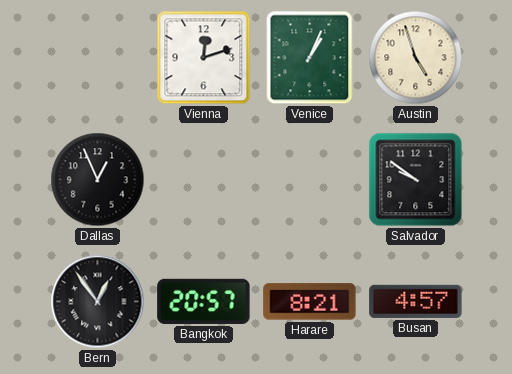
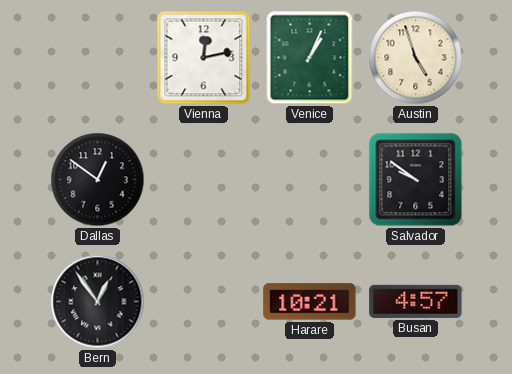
Vienna: 12:12 -> 12:13 (204, 58)
Dallas: 12:56 -> 12:51 (98, 180)
Bangkok: 20:57 -> none (204, 301)
Harare: 8:21 -> 10:21 (310, 302)
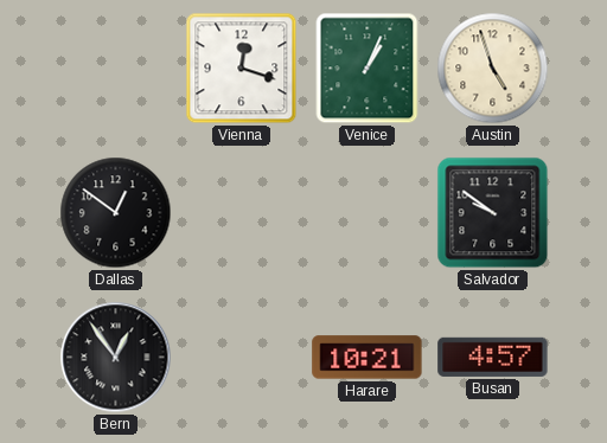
Vienna: 12:13 -> 12:18 (242, 69)
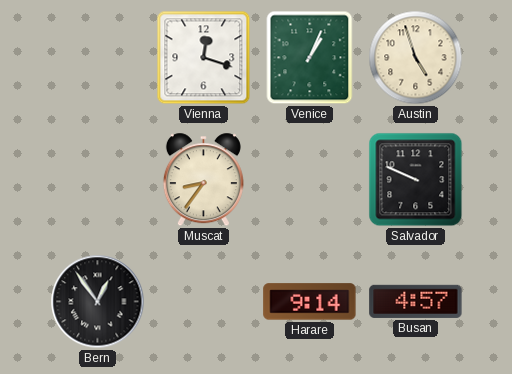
Dallas: 12:51 -> none (116, 213)
Muscat: none -> 8:36 (203, 180)
Salvador: 9:51 -> 9:49 (416, 180)
Harare: 10:21 -> 9:14 (310, 302)
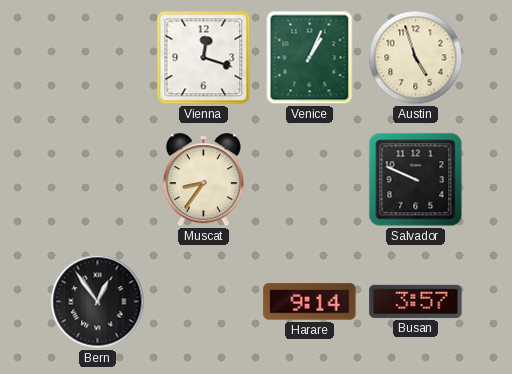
Busan: 4:57 -> 3:57 (416, 301)
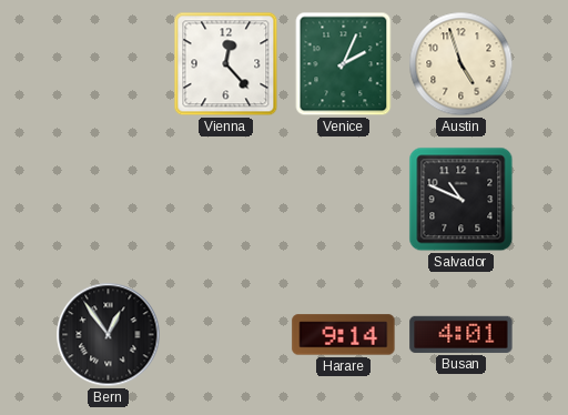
Vienna: 12:18 -> 12:23 (226, 64)
Venice: 1:04 -> 2:04 (344, 64)
Muscat: 8:36 -> none (203, 180)
Salvador: 9:49 -> 10:49 (461, 200)
Busan: 3:57 -> 4:01 (461, 334)
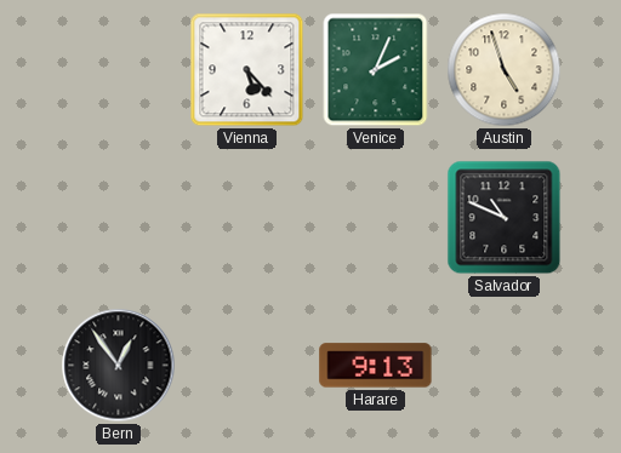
Vienna: 12:23 -> 5:23 (247, 70)
Harare: 9:14 -> 9:13 (376, 366)
Busan: 4:01 -> none (461, 334)
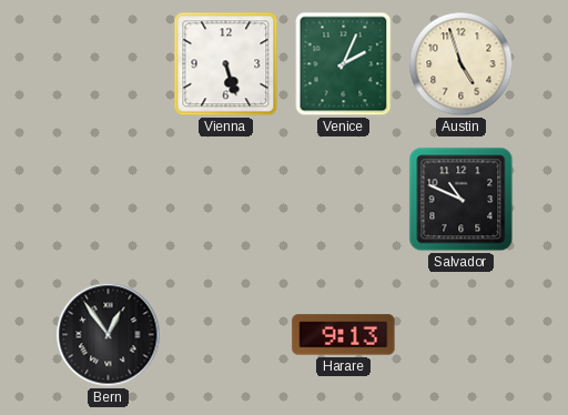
Vienna: 5:23 -> 5:27 (226, 64)
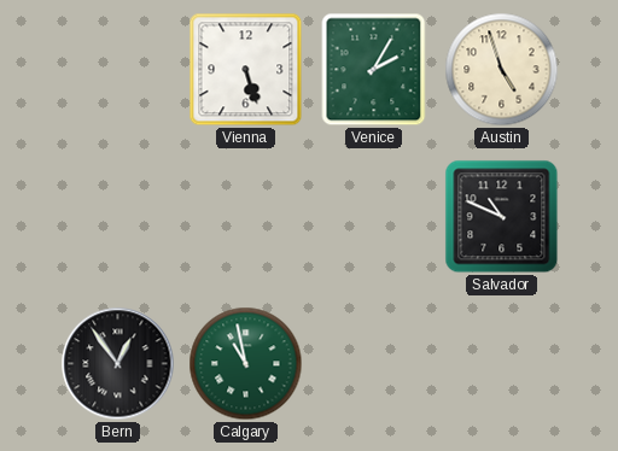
Venice: 2:04 -> 2:05 (374, 70)
Calgary: none -> 10:58 (246, 364)
Harare: 9:13 -> none (344, 335)
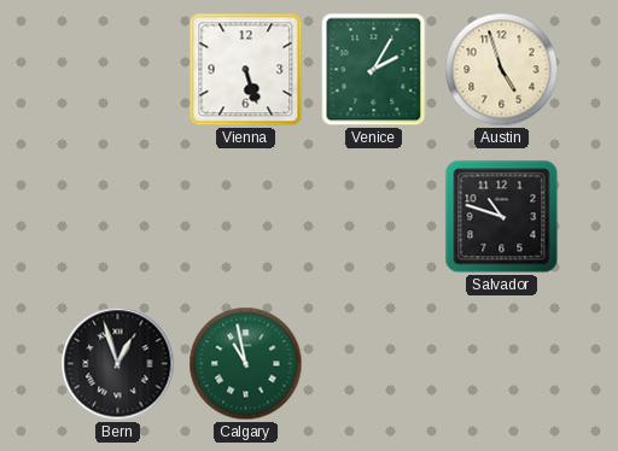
Salvador: 10:49 -> 10:48 (502, 217)
Bern: 12:54 -> 12:57 (118, 364)
